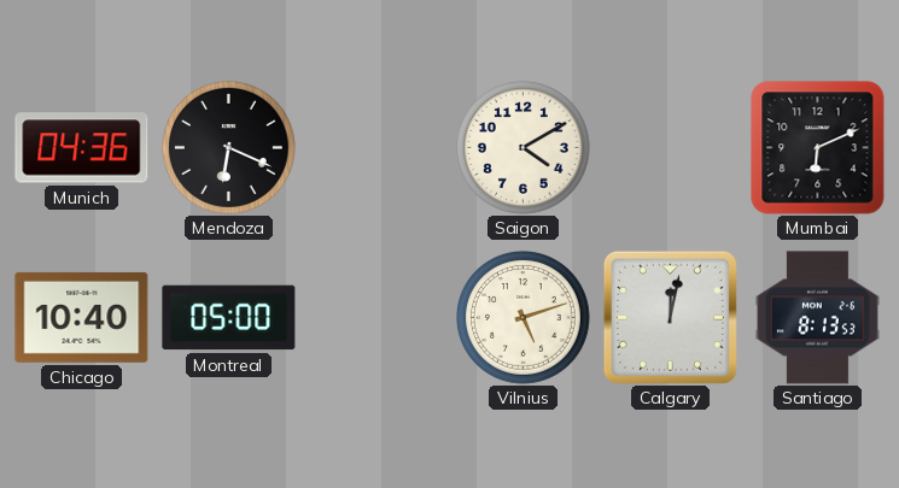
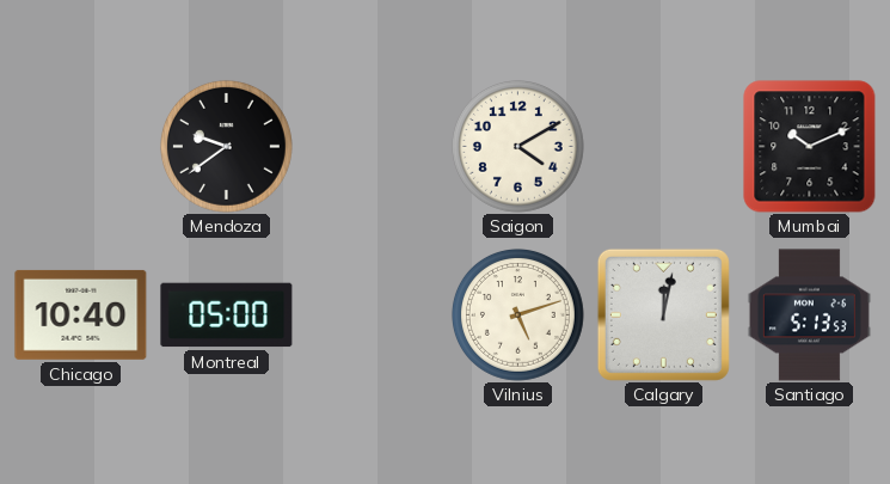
Munich: 04:36 -> none (82, 148)
Mendoza: 6:19 -> 9:39 (226, 146)
Mumbai: 6:11 -> 10:11 (810, 147)
Santiago: 8:13 -> 5:13 (809, 315)
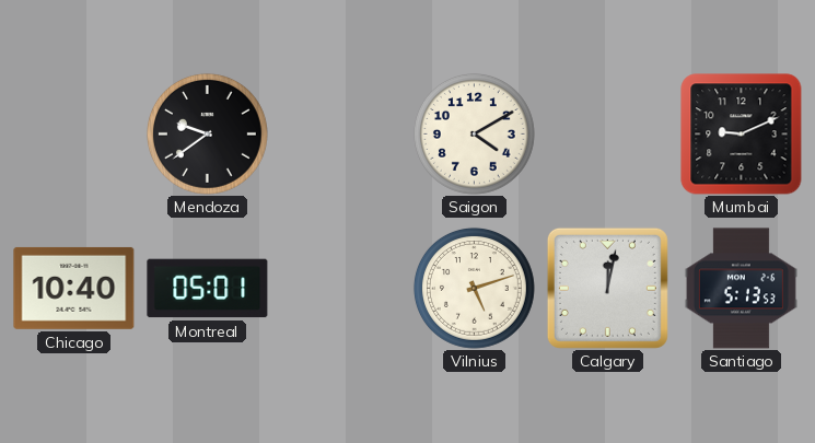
Mumbai: 10:11 -> 9:11 (742, 135)
Montreal: 05:00 -> 05:01 (208, 289)
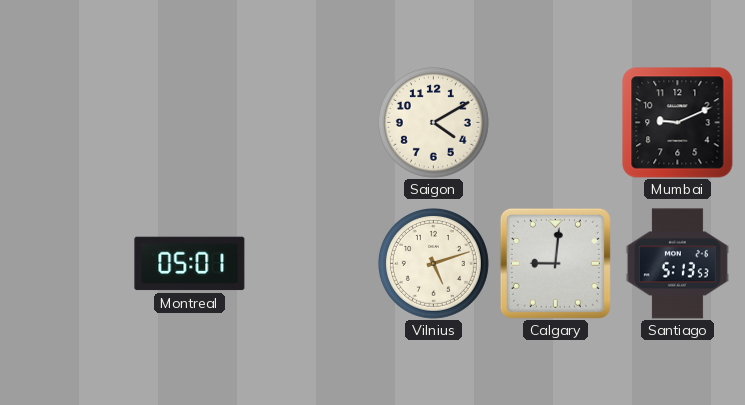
Mendoza: 9:39 -> none (207, 133)
Chicago: 10:40 -> none (74, 288)
Calgary: 12:02 -> 9:01 (555, 263)
